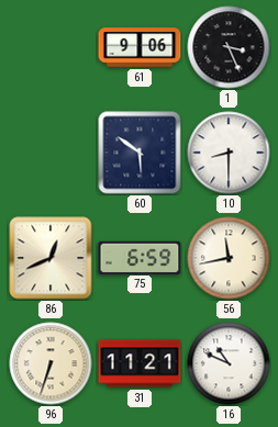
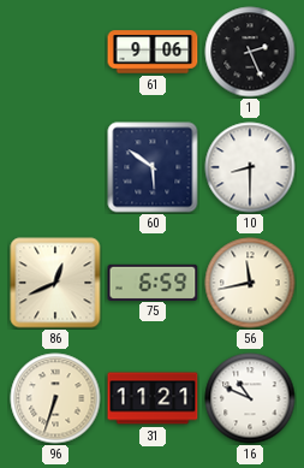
1: 3:26 -> 2:26 (250, 52)
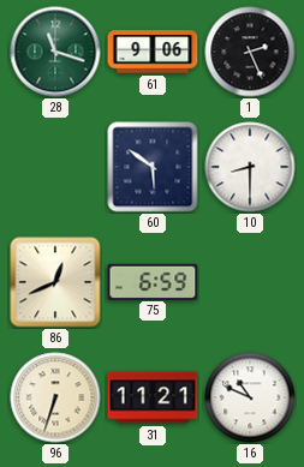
28: none -> 11:18 (55, 52)
56: 11:43 -> none (250, 283)
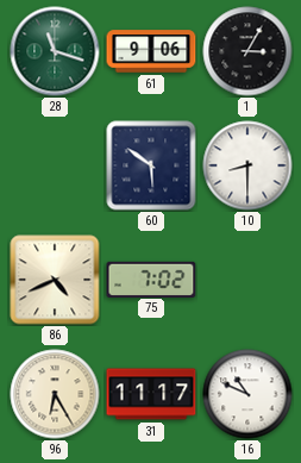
1: 2:26 -> 3:05 (247, 51)
86: 12:41 -> 4:41 (55, 280)
75: 6:59 -> 7:02 (151, 279)
96: 6:33 -> 6:25 (55, 394)
31: 11:21 -> 11:17 (151, 394)
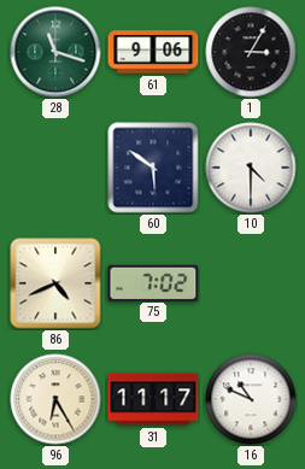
10: 8:30 -> 4:30 (251, 168)
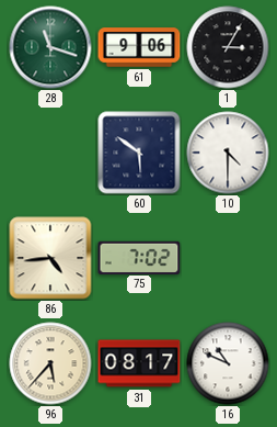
86: 4:41 -> 4:44 (50, 258)
96: 6:25 -> 5:37 (50, 363)
31: 11:17 -> 08:17 (139, 363)
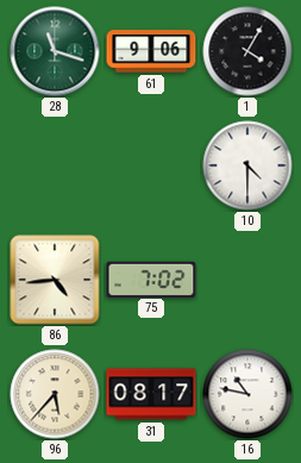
1: 3:05 -> 4:05 (247, 51)
60: 5:51 -> none (139, 153)
16: 10:49 -> 10:47 (247, 394)
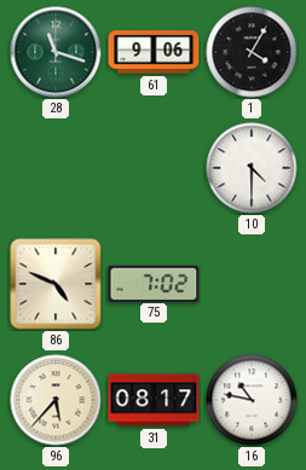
86: 4:44 -> 4:49 (56, 284)
